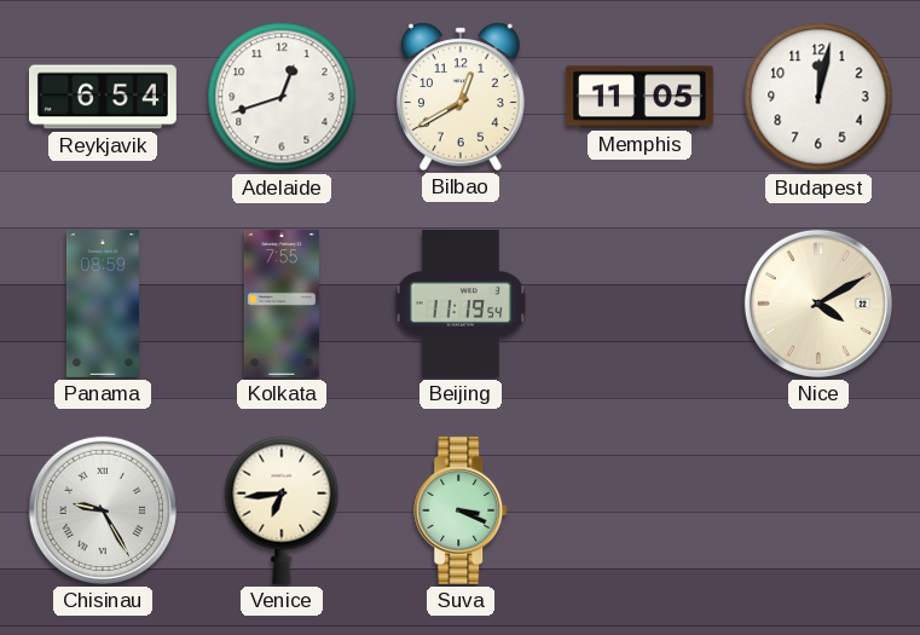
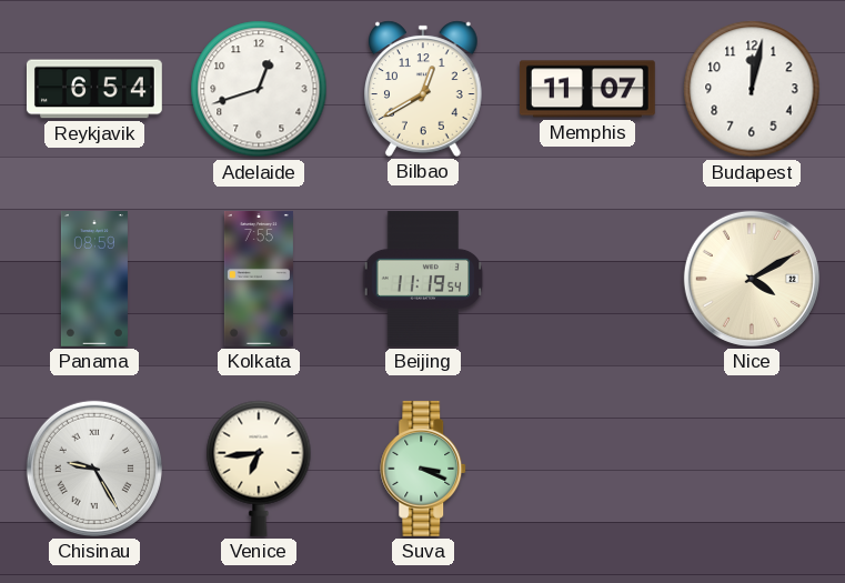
Memphis: 11:05 -> 11:07 (587, 89)
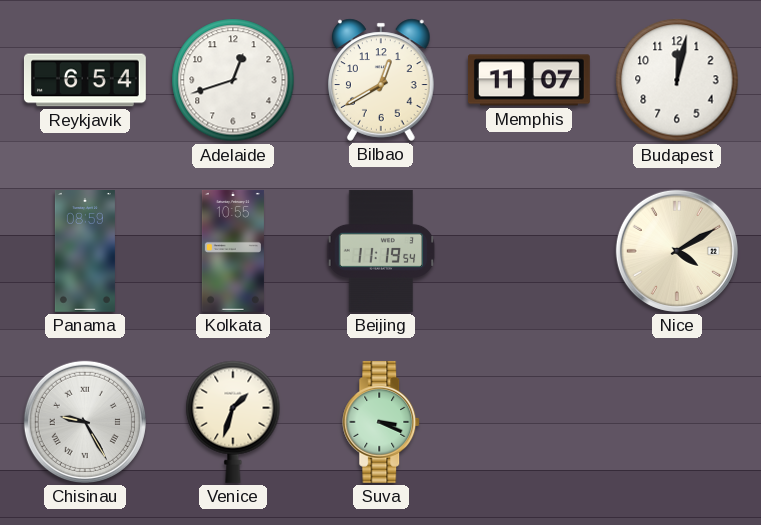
Kolkata: 7:55 -> 10:55 (233, 251)
Venice: 6:44 -> 1:33 (233, 422)
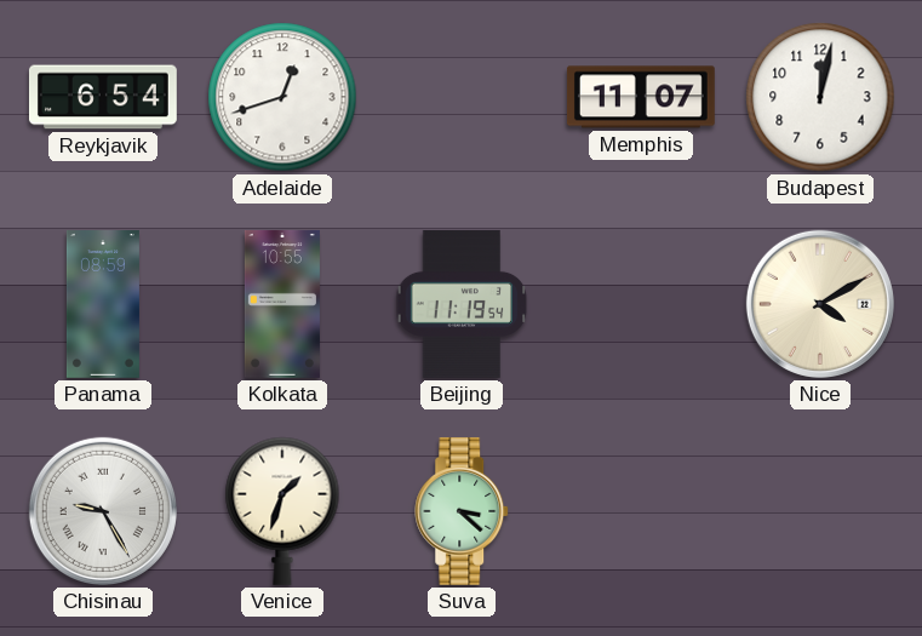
Bilbao: 12:40 -> none (382, 80)
Suva: 3:19 -> 3:22 (463, 511)
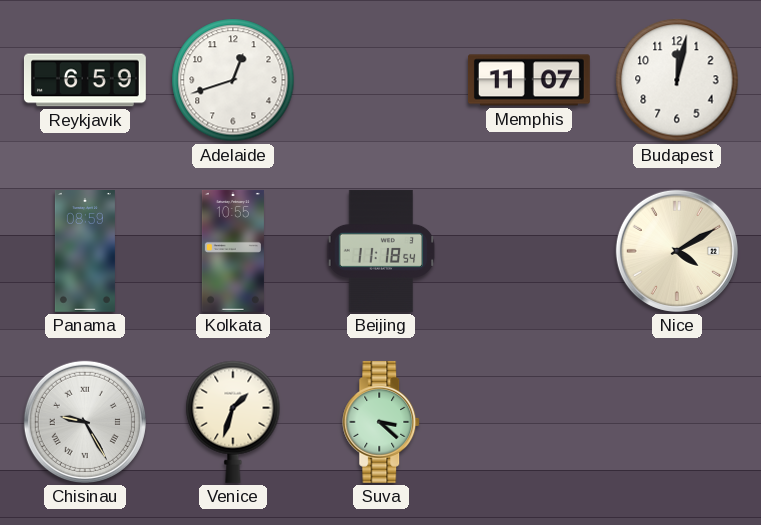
Reykjavik: 6:54 -> 6:59 (85, 80)
Beijing: 11:19 -> 11:18 (381, 251)
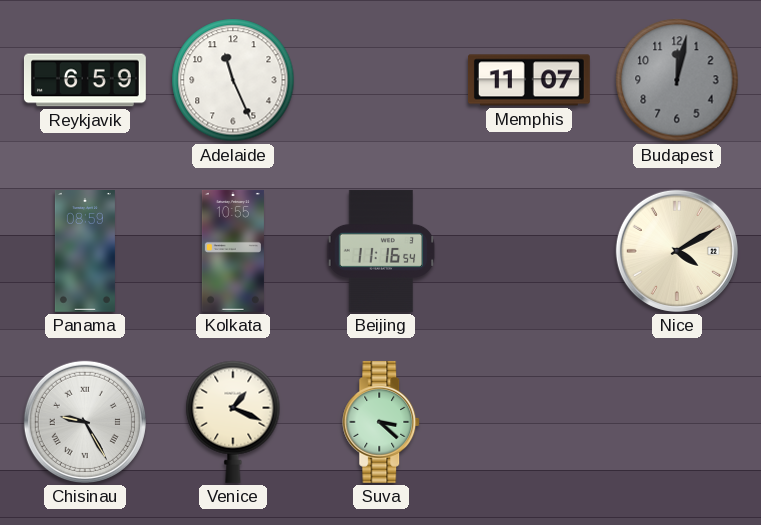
Adelaide: 12:42 -> 11:26 (233, 80)
Budapest dial: white -> grey (677, 80)
Beijing: 11:18 -> 11:16 (381, 251)
Venice: 1:33 -> 1:19 (233, 422)
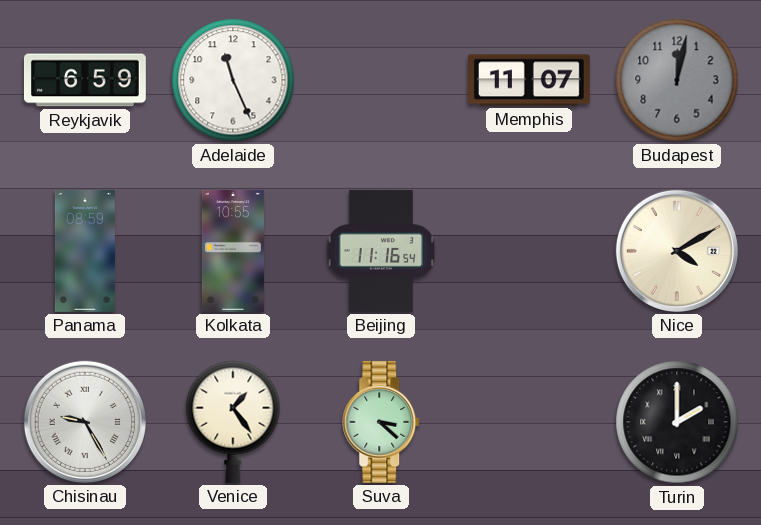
Venice: 1:19 -> 1:24 (233, 422)
Turin: none -> 2:00 (677, 422)
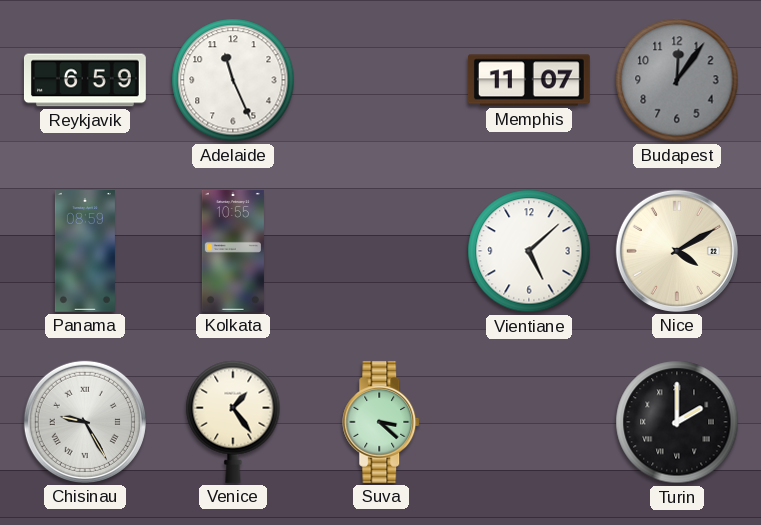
Budapest: 12:02 -> 12:06 (677, 80)
Beijing: 11:16 -> none (381, 251)
Vientiane: none -> 5:08 (529, 251)
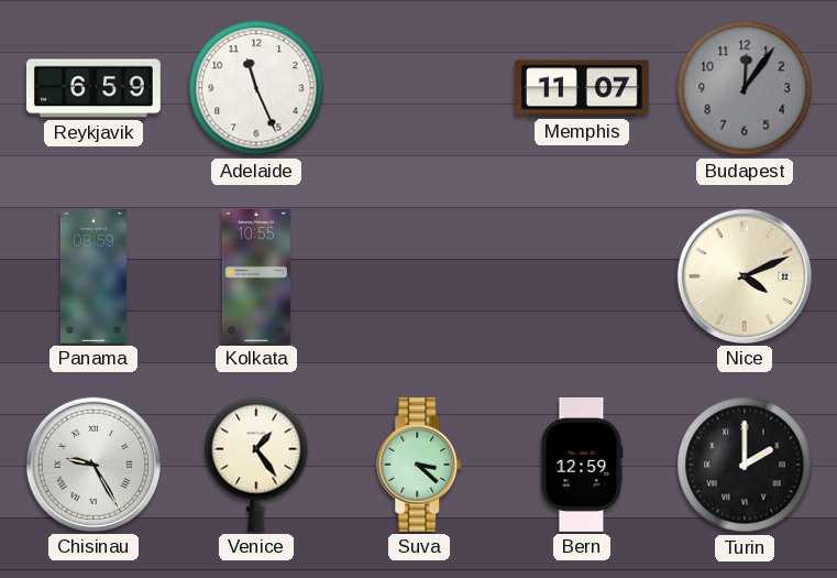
Vientiane: 5:08 -> none (529, 251)
Nice: 4:10 -> 4:11 (745, 276)
Bern: none -> 12:59 (582, 466)
